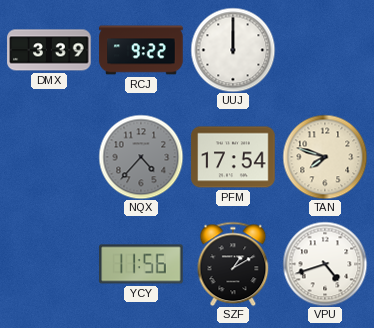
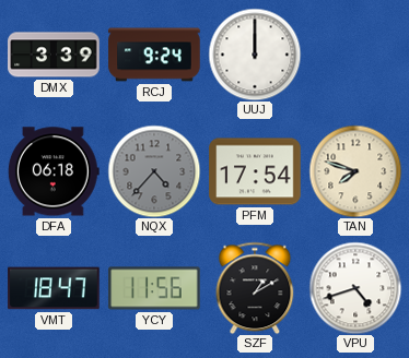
RCJ: 9:22 -> 9:24 (154, 55)
DFA: none -> 06:18 (54, 171)
VMT: none -> 18:47 (54, 288)
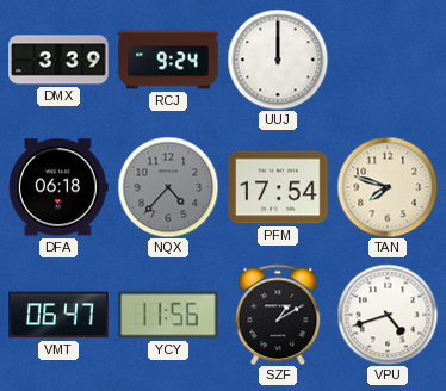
VMT: 18:47 -> 06:47 (58, 315)
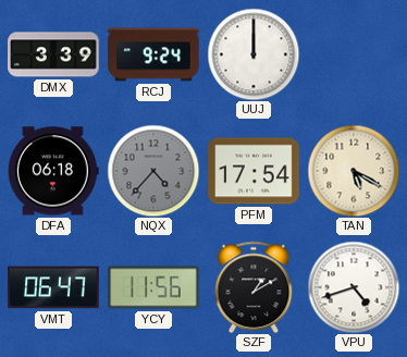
TAN: 7:48 -> 5:20 (354, 171)
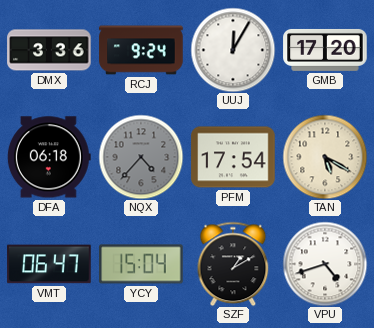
DMX: 3:39 -> 3:36 (49, 50)
UUJ: 12:00 -> 12:05 (233, 50)
GMB: none -> 17:20 (325, 50)
YCY: 11:56 -> 15:04 (141, 264)
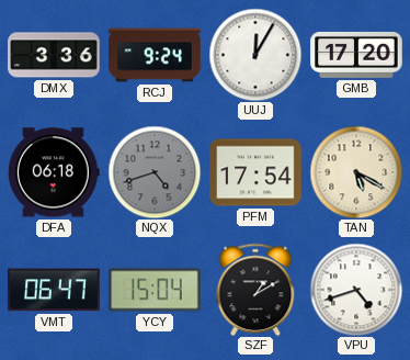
NQX: 4:37 -> 4:42 (155, 172)
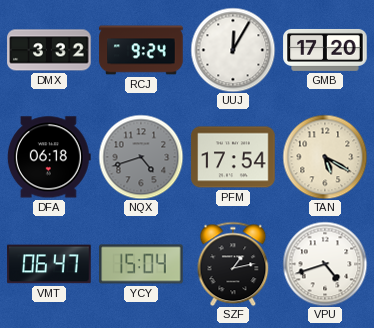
DMX: 3:36 -> 3:32 (49, 50)
SZF: 1:10 -> 1:13 (233, 264)
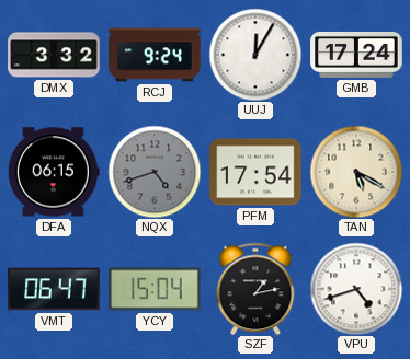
GMB: 17:20 -> 17:24 (356, 55)
DFA: 06:18 -> 06:15 (54, 172)
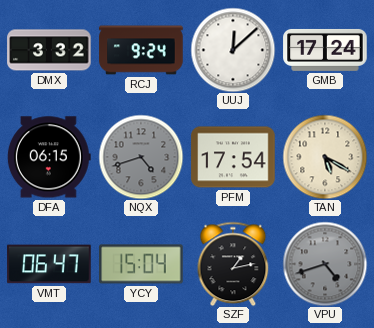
UUJ: 12:05 -> 12:08 (233, 50)
VPU dial: white -> grey (325, 264)
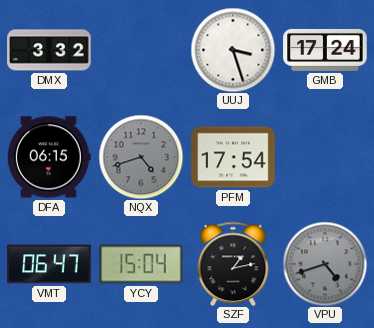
RCJ: 9:24 -> none (141, 50)
UUJ: 12:08 -> 3:27 (233, 50)
TAN: 5:20 -> none (325, 157)
